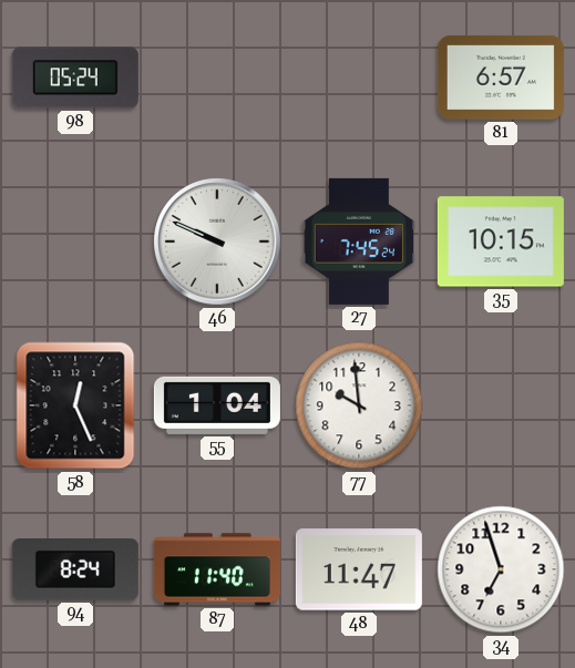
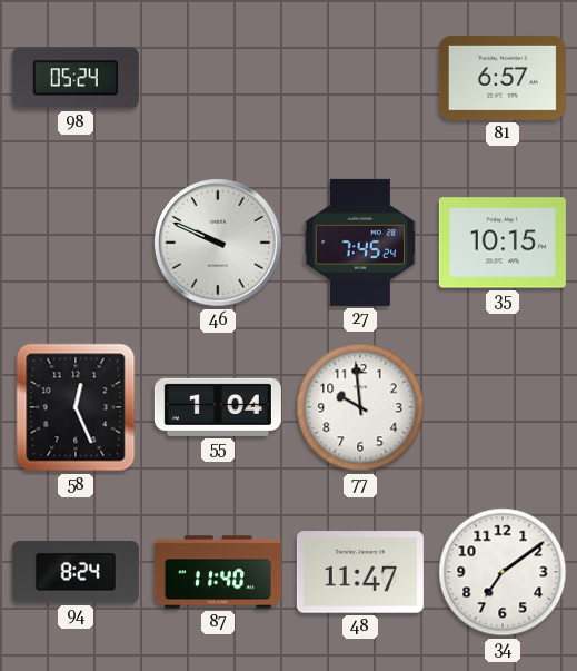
34: 6:57 -> 7:09 (503, 572)
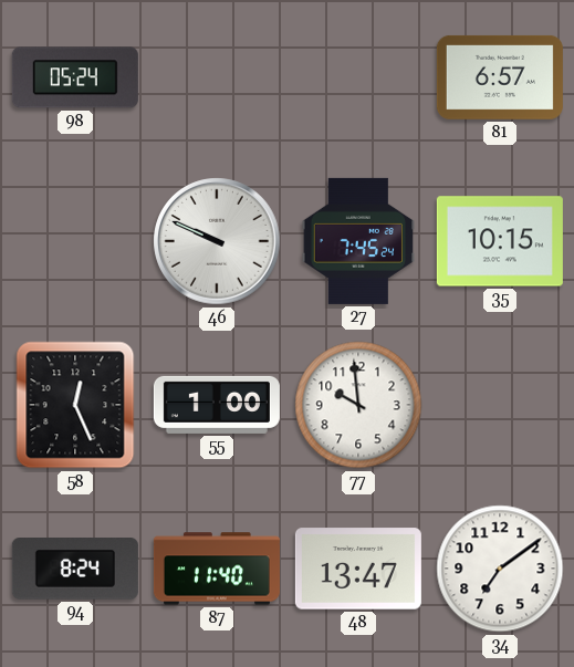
55: 1:04 -> 1:00 (217, 405)
48: 11:47 -> 13:47 (358, 569)
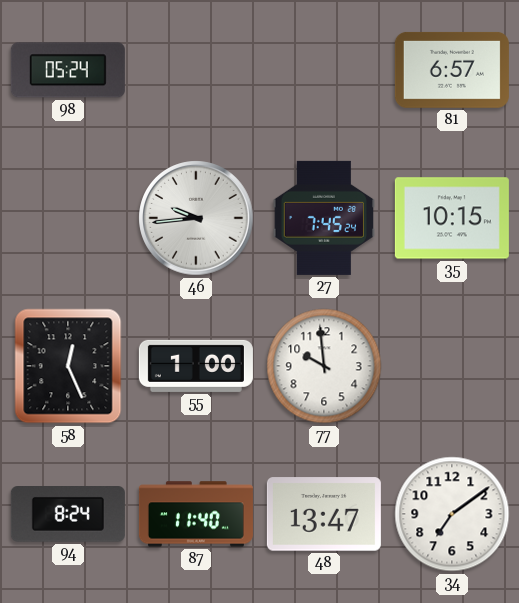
46: 9:49 -> 9:44 (196, 218)
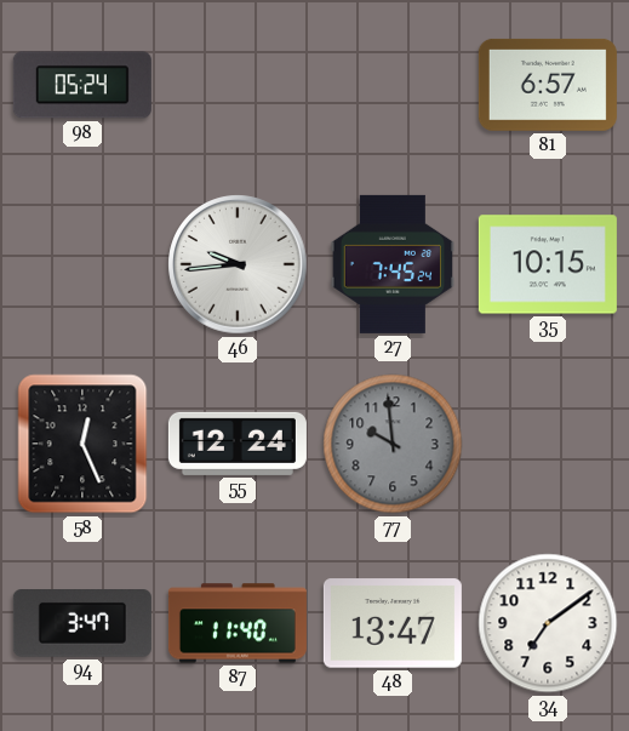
55: 1:00 -> 12:24 (238, 444)
77 dial: white -> grey (393, 444)
94: 8:24 -> 3:47 (82, 624)
